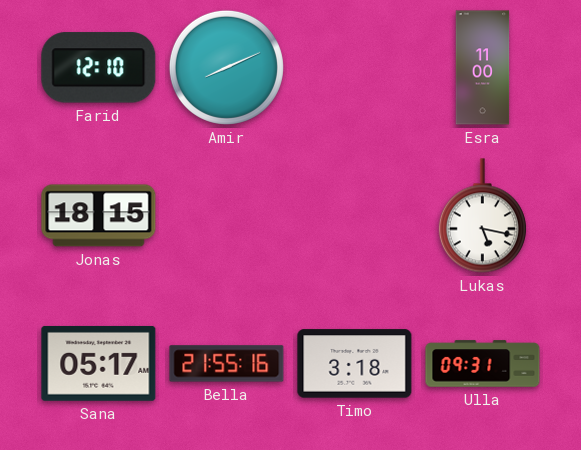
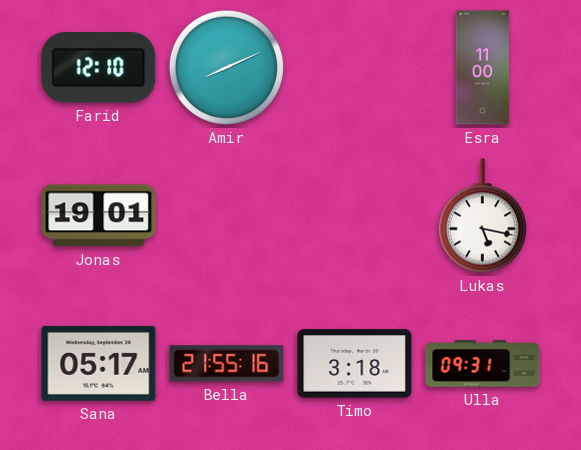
Jonas: 18:15 -> 19:01 (99, 216)
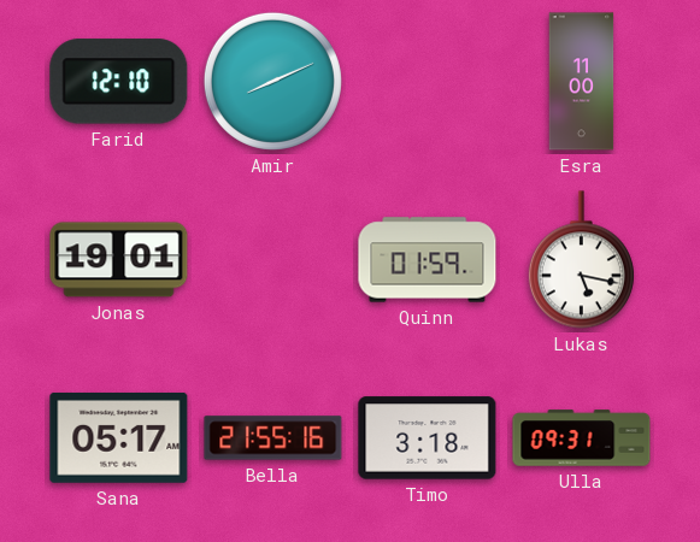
Quinn: none -> 01:59 (428, 260)
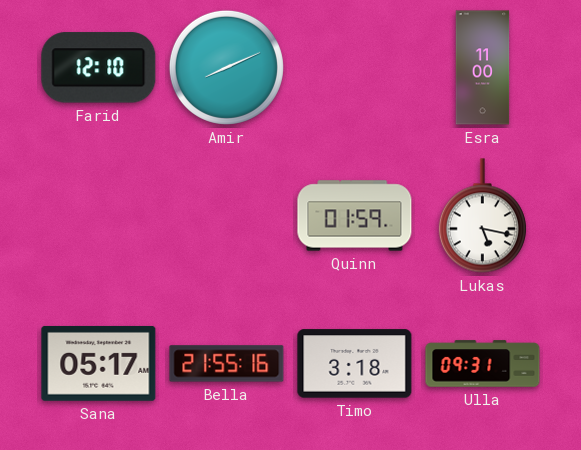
Jonas: 19:01 -> none (119, 260)
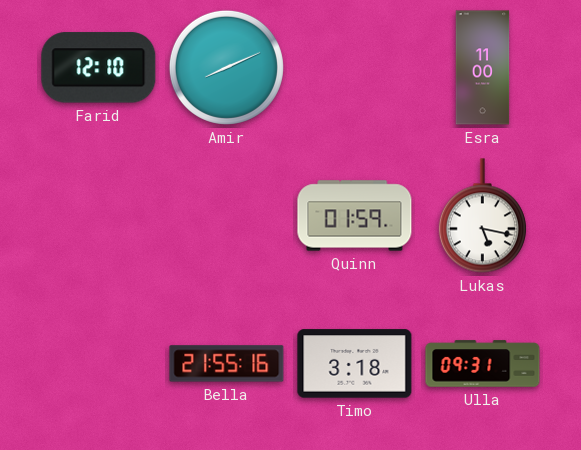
Sana: 05:17 -> none (99, 363)
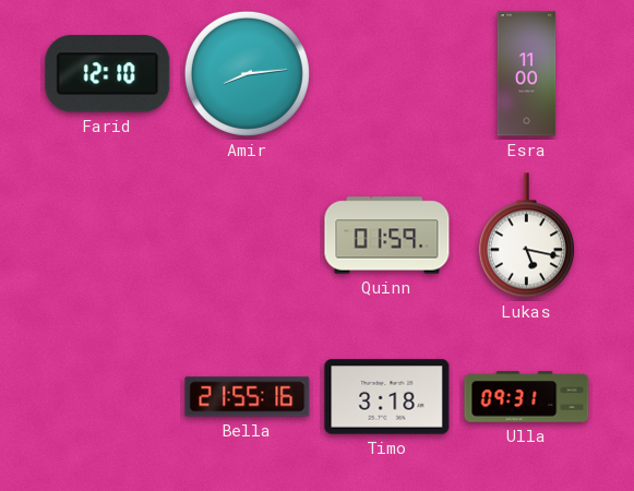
Amir: 8:11 -> 8:14 (247, 73)
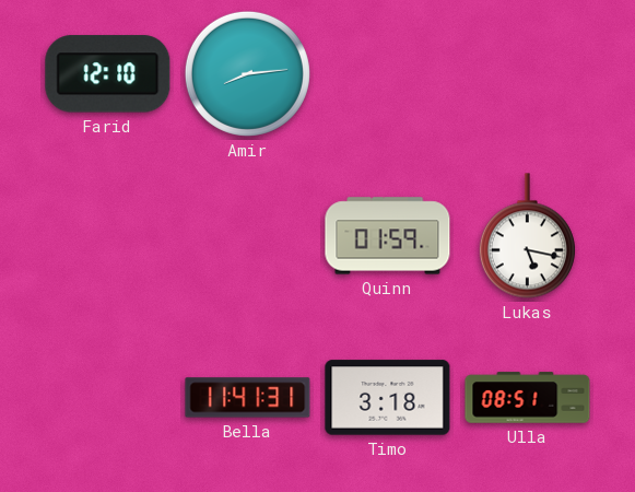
Esra: 11:00 -> none (527, 74)
Bella: 21:55 -> 11:41 (248, 398)
Ulla: 09:31 -> 08:51 (528, 398)
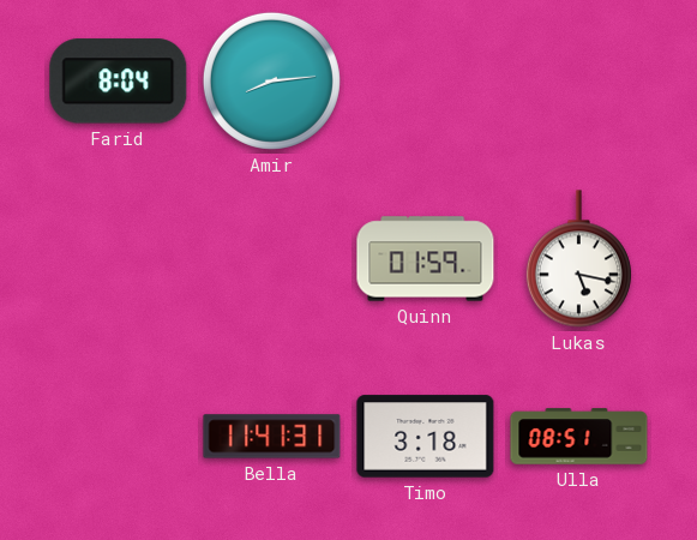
Farid: 12:10 -> 8:04 (119, 82)
